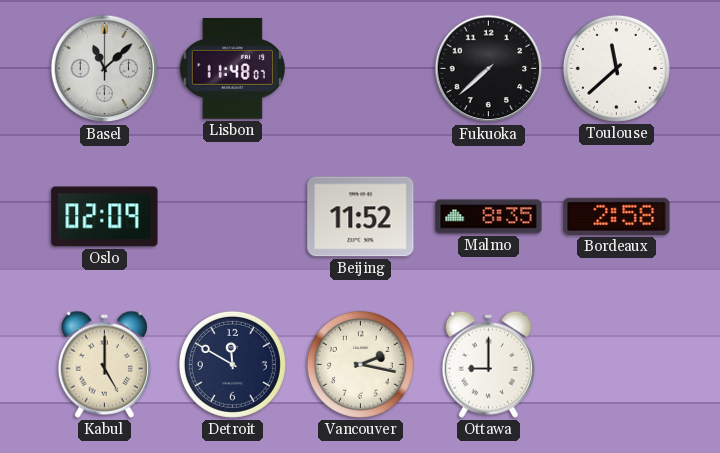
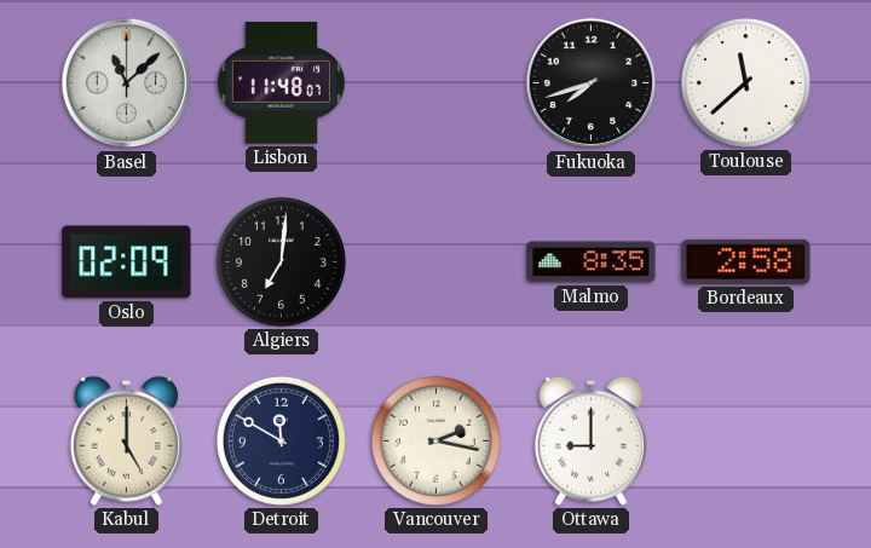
Fukuoka: 7:38 -> 7:42 (592, 83)
Algiers: none -> 7:01 (281, 261)
Beijing: 11:52 -> none (361, 217)
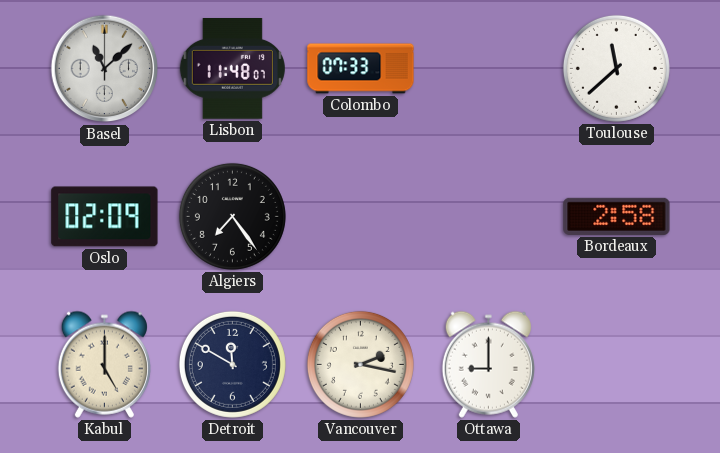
Colombo: none -> 07:33 (361, 69)
Fukuoka: 7:42 -> none (592, 83)
Algiers: 7:01 -> 7:24 (232, 216)
Malmo: 8:35 -> none (592, 263)
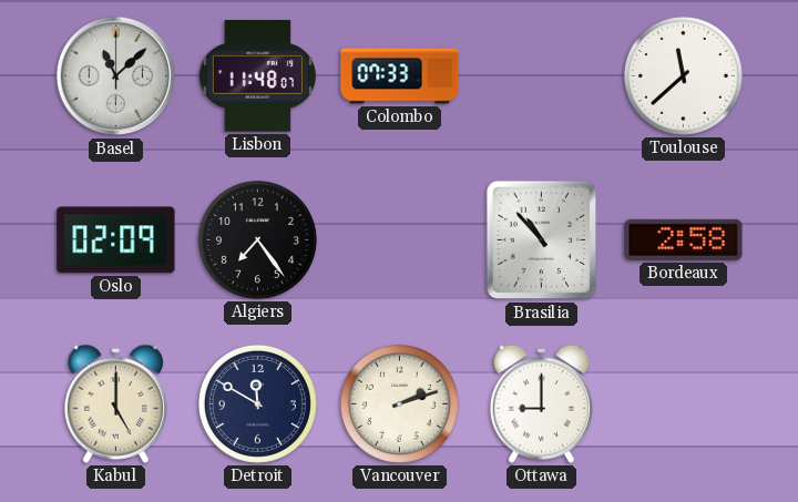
Brasilia: none -> 10:53 (542, 240)
Vancouver: 2:17 -> 2:12 (399, 403)
